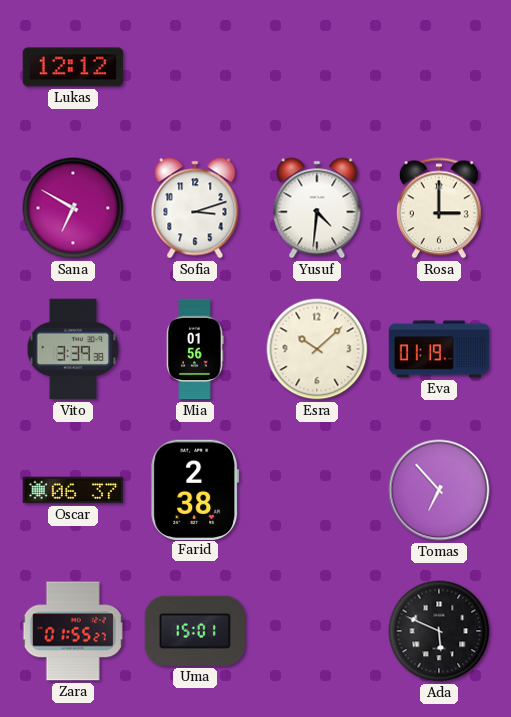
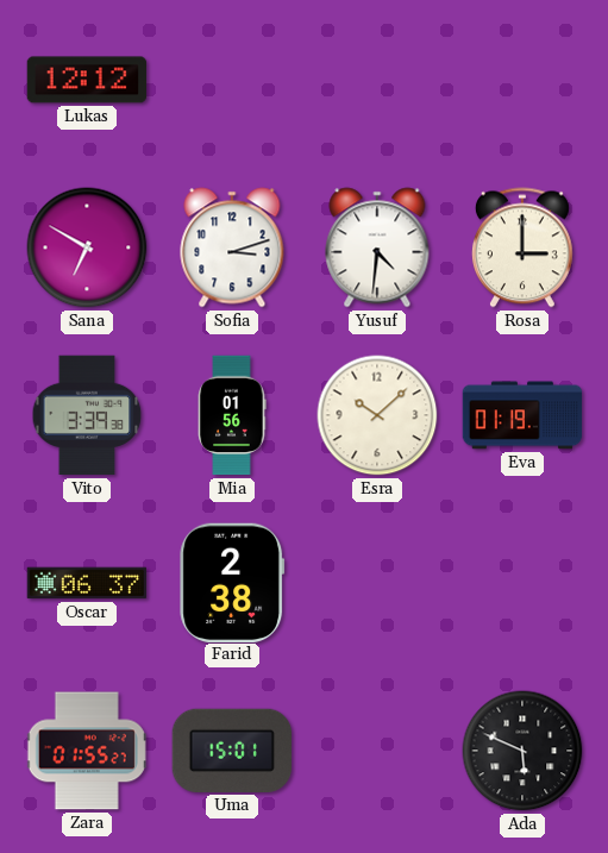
Tomas: 6:53 -> none (439, 490)
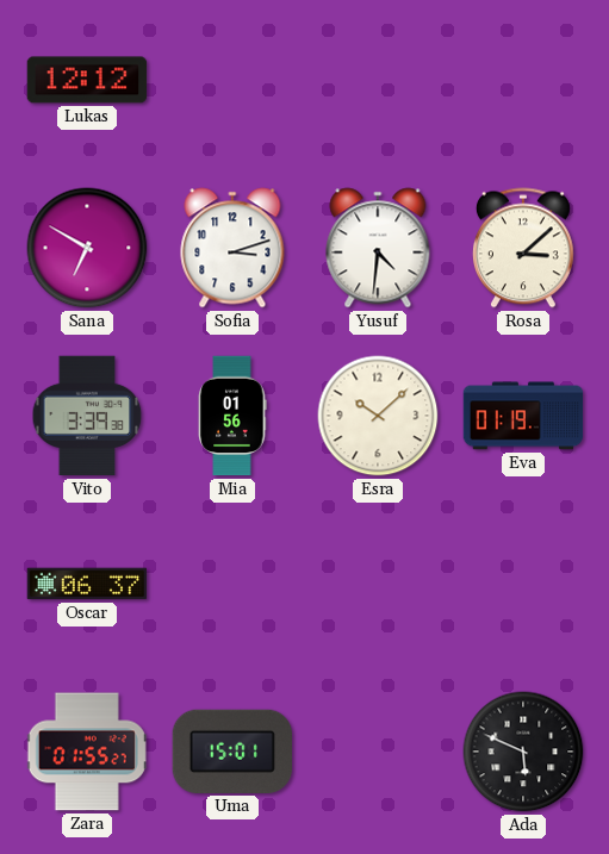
Rosa: 3:00 -> 3:08 (523, 248)
Farid: 2:38 -> none (232, 582)
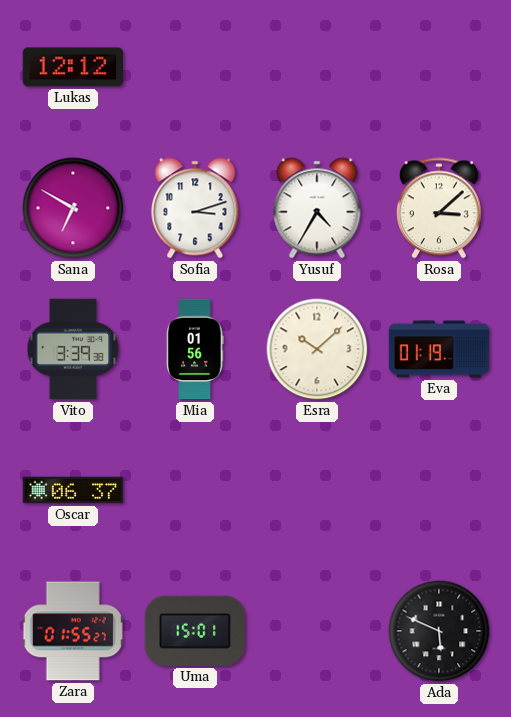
Yusuf: 4:31 -> 4:35 (317, 208)
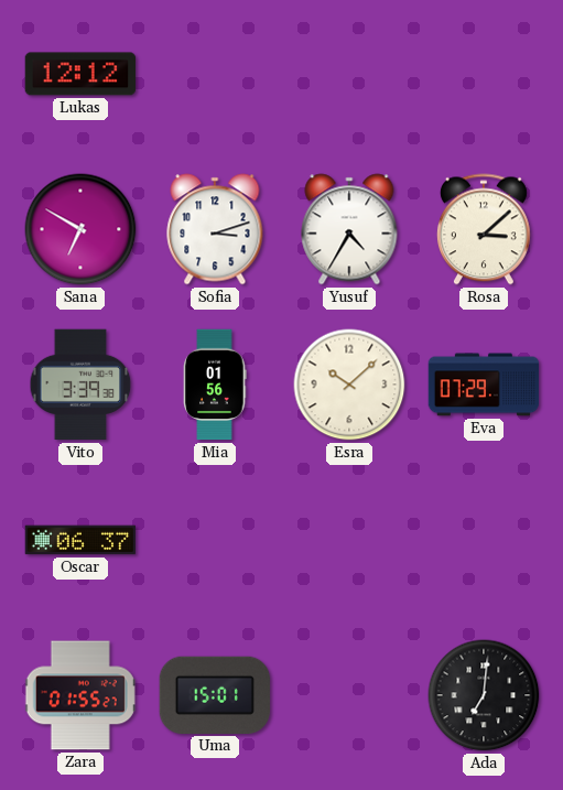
Eva: 01:19 -> 07:29 (484, 385)
Ada: 5:49 -> 7:01 (484, 695)
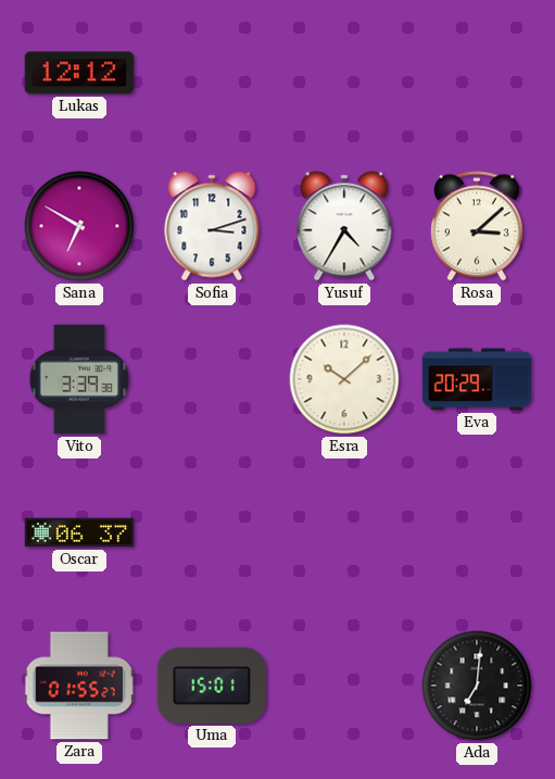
Mia: 01:56 -> none (215, 385)
Eva: 07:29 -> 20:29 (477, 379)
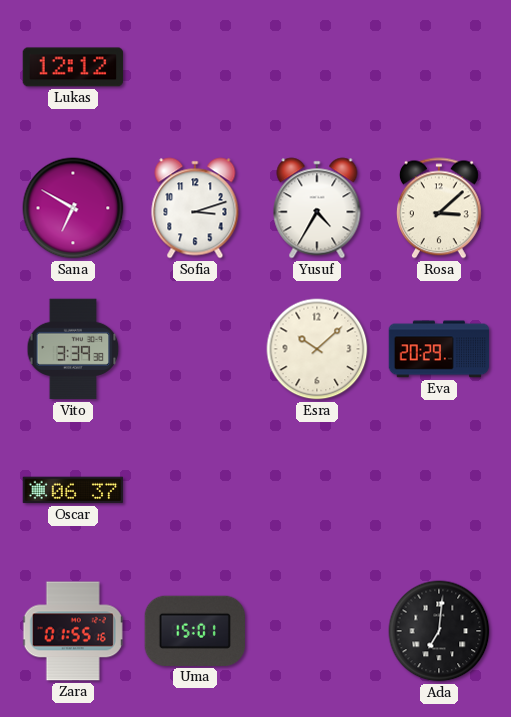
Zara: 01:55:27 -> 01:55:16 (73, 631)
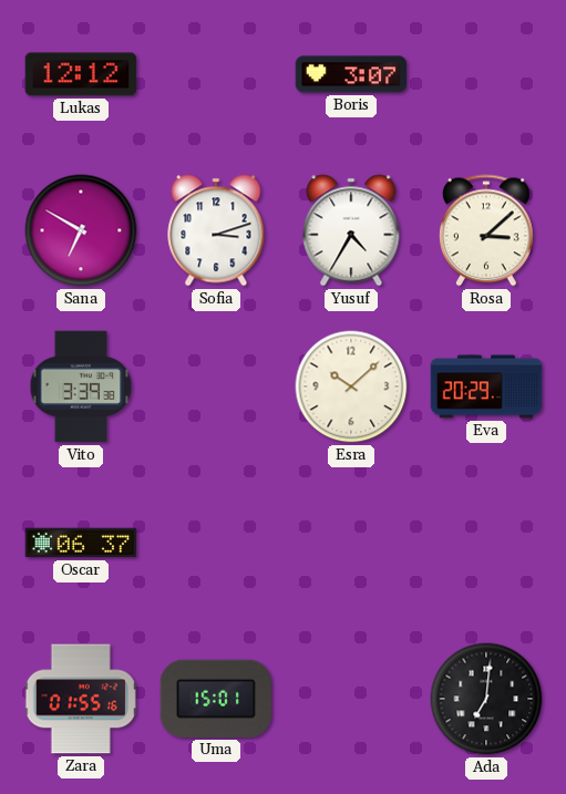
Boris: none -> 3:07 (351, 74)
